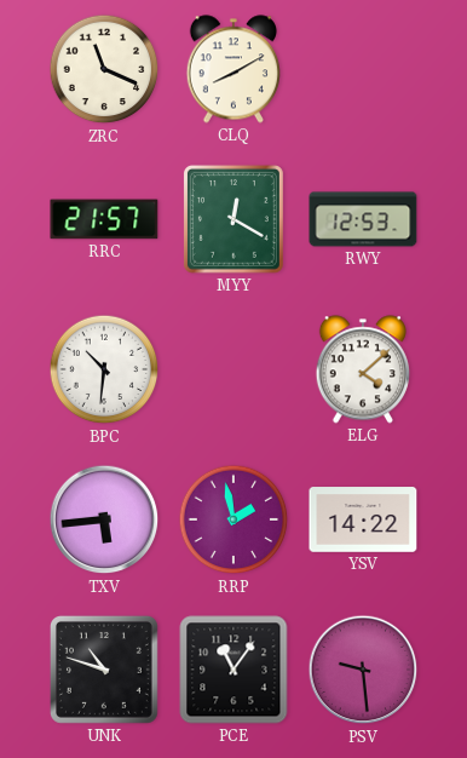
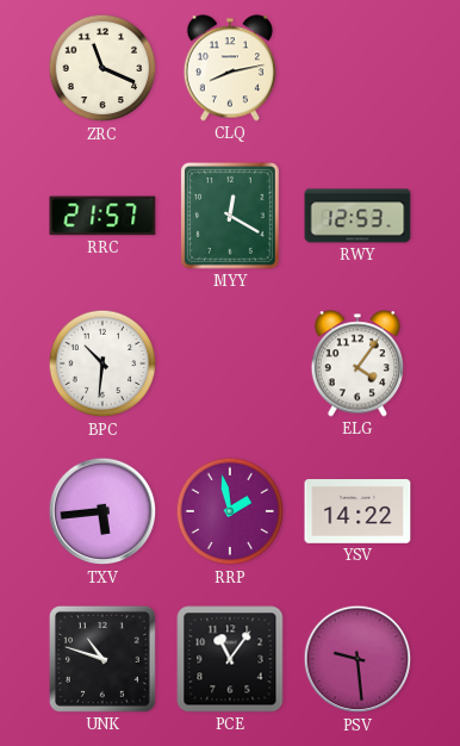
CLQ: 8:10 -> 8:13 (230, 68)
ELG: 4:08 -> 4:06 (358, 363)
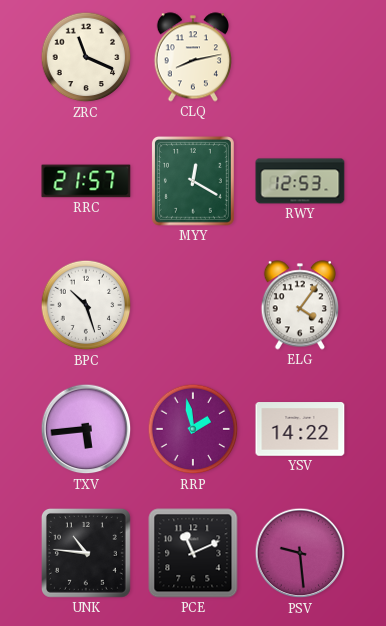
BPC: 10:31 -> 10:27 (86, 305)
UNK: 10:48 -> 10:46 (86, 553)
PCE: 11:06 -> 11:11 (193, 553)
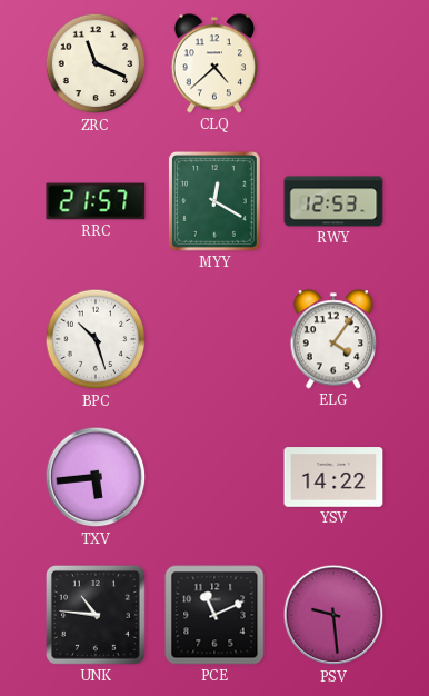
CLQ: 8:13 -> 4:38 (214, 63)
RRP: 1:58 -> none (193, 429)
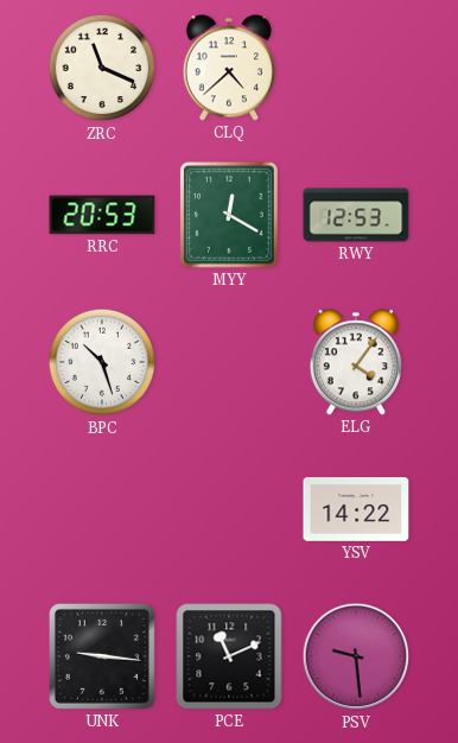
RRC: 21:57 -> 20:53 (102, 215)
TXV: 5:44 -> none (96, 477)
UNK: 10:46 -> 9:16 (102, 656)
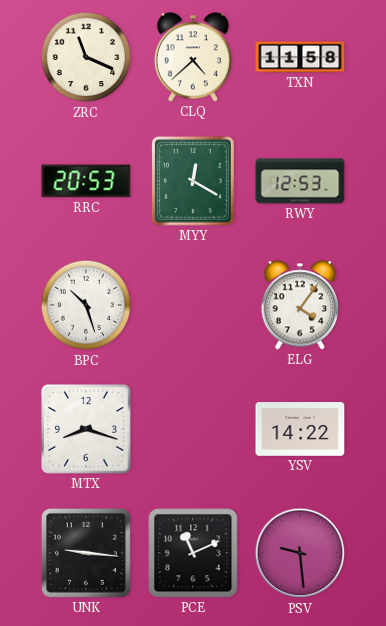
TXN: none -> 11:58 (300, 57)
MTX: none -> 8:18 (87, 430)
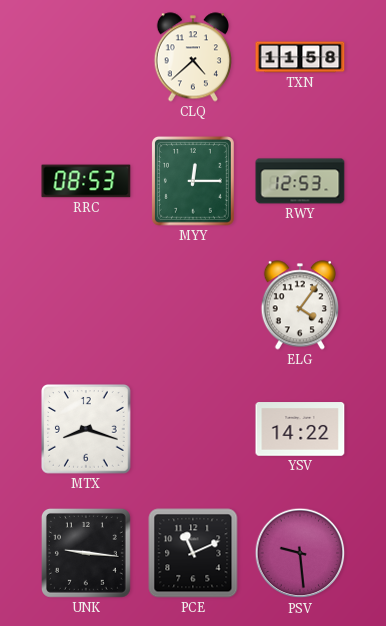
ZRC: 11:19 -> none (86, 57)
RRC: 20:53 -> 08:53 (86, 181)
MYY: 12:20 -> 12:15 (193, 181)
BPC: 10:27 -> none (86, 305)
